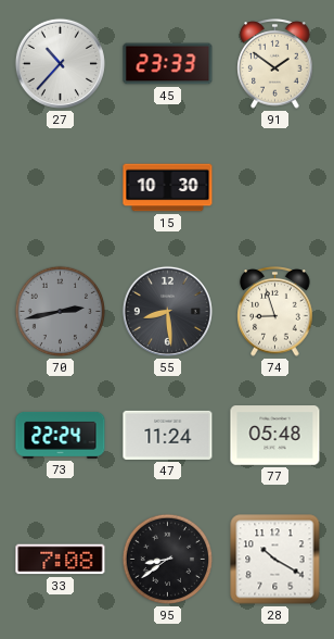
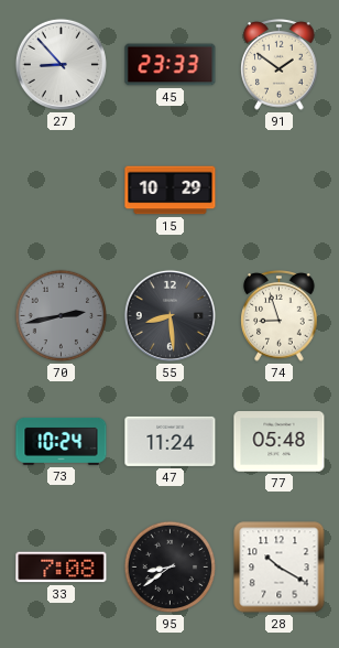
27: 10:37 -> 8:53 (61, 64)
15: 10:30 -> 10:29 (171, 191)
73: 22:24 -> 10:24 (62, 441)
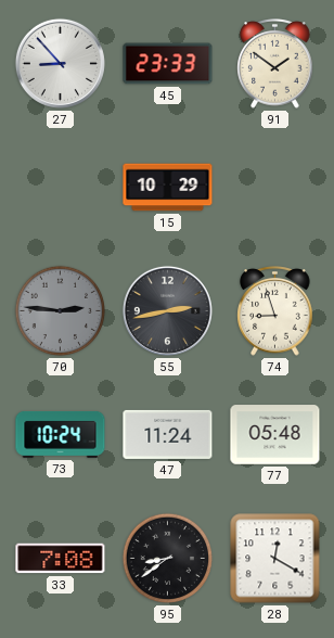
70: 2:43 -> 2:46 (61, 311)
55: 8:29 -> 2:43 (167, 310)
28: 10:20 -> 12:20 (275, 559)
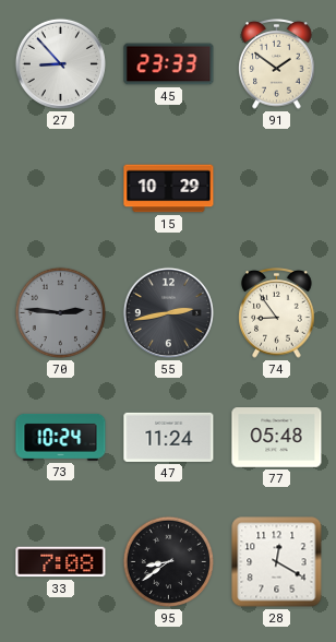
74: 8:57 -> 8:54 (277, 313)
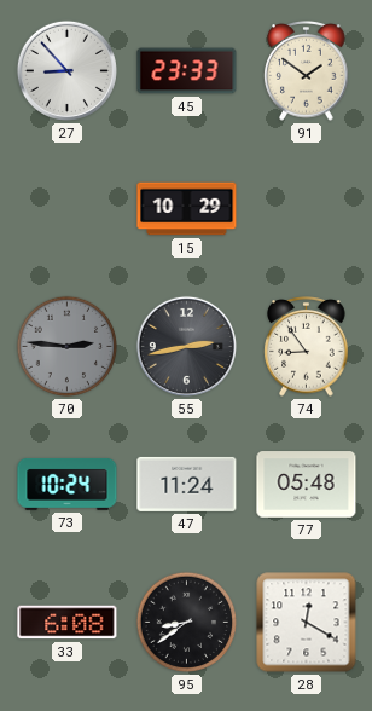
33: 7:08 -> 6:08 (68, 623)
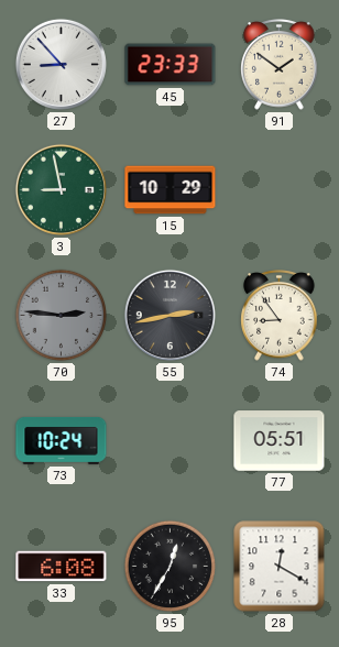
3: none -> 8:58 (61, 189)
47: 11:24 -> none (187, 484)
77: 05:48 -> 05:51 (280, 441)
95: 8:39 -> 12:35 (171, 567)
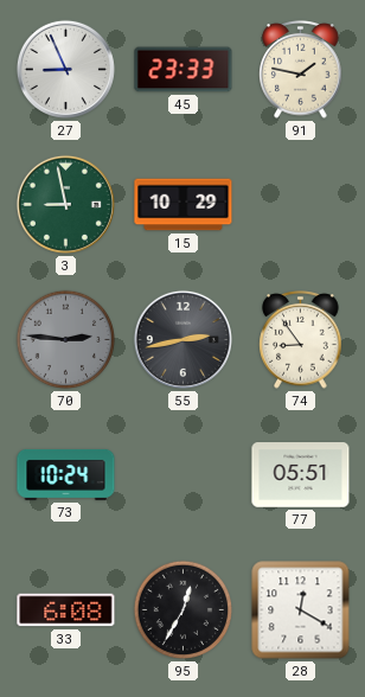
27: 8:53 -> 8:56 (65, 69)
91: 1:51 -> 1:47 (301, 70)
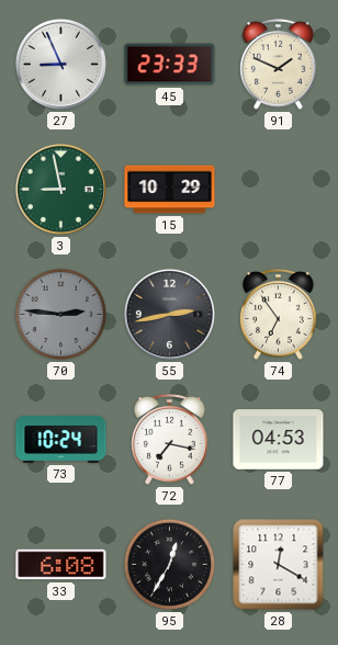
91: 1:47 -> 1:49 (279, 65)
74: 8:54 -> 6:54 (279, 315)
72: none -> 7:17 (170, 440)
77: 05:51 -> 04:53 (279, 440)
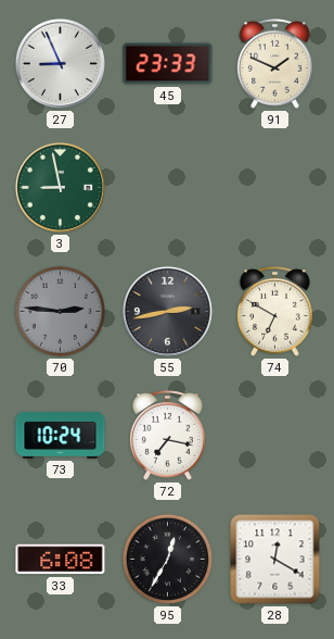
15: 10:29 -> none (170, 190)
74: 6:54 -> 6:50 (275, 312)
77: 04:53 -> none (279, 440)
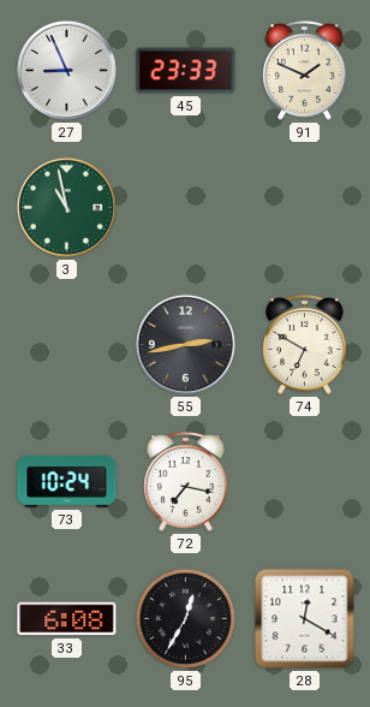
3: 8:58 -> 10:58 (66, 207)
70: 2:46 -> none (61, 312)
